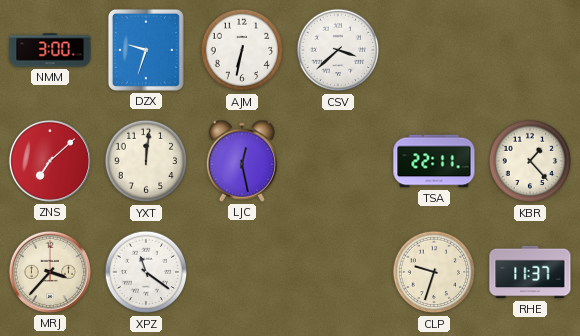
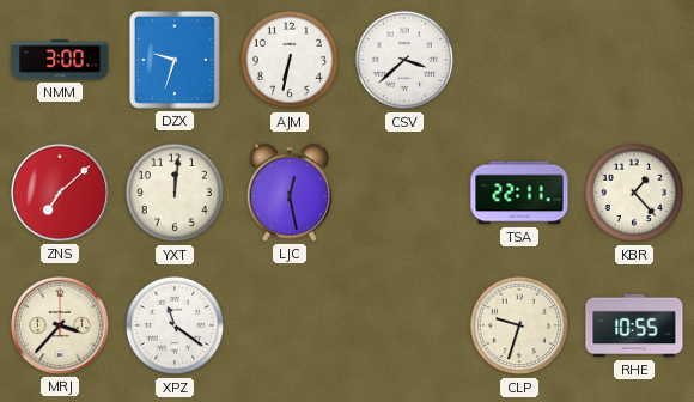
RHE: 11:37 -> 10:55 (634, 325)
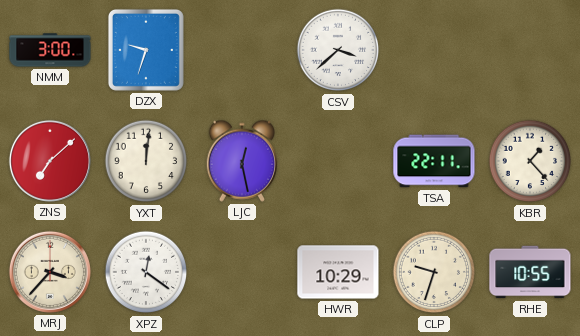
AJM: 6:32 -> none (290, 60)
XPZ: 11:21 -> 12:21 (146, 272)
HWR: none -> 10:29 (338, 272)
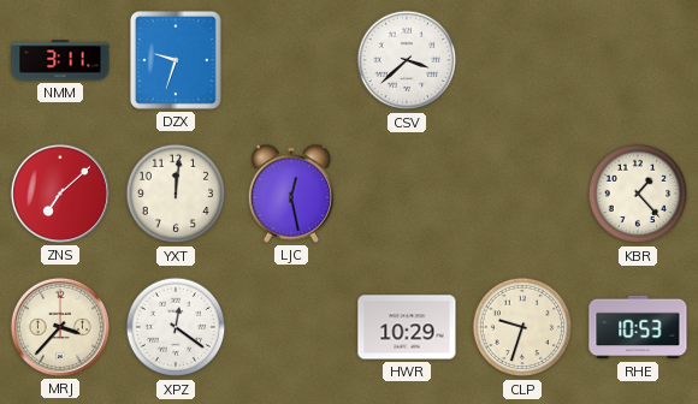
NMM: 3:00 -> 3:11 (60, 60)
TSA: 22:11 -> none (434, 161)
RHE: 10:55 -> 10:53 (638, 327)
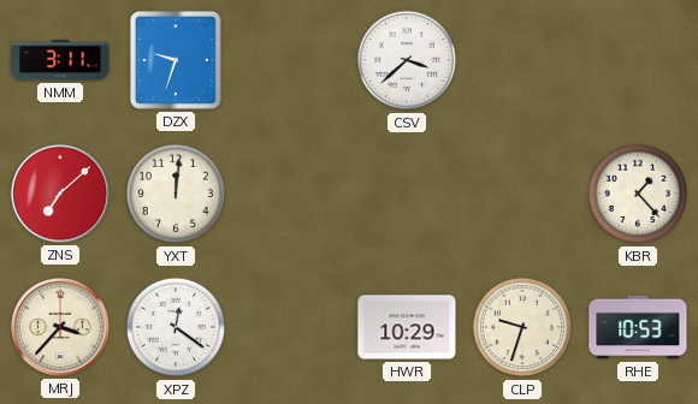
LJC: 12:28 -> none (290, 194)
